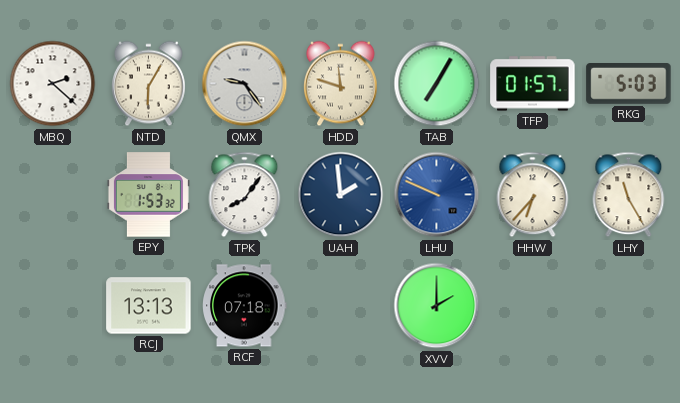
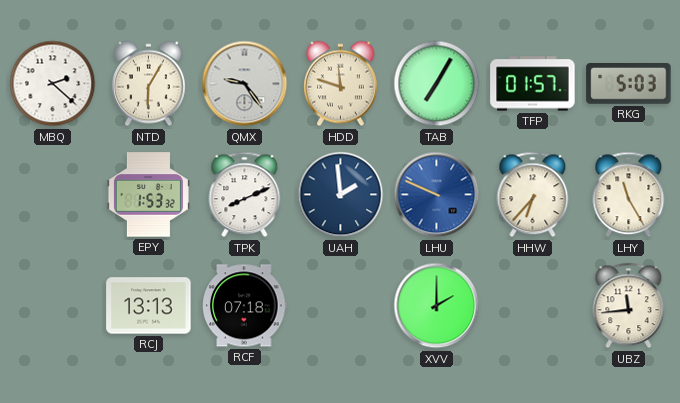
TPK: 8:06 -> 8:11 (245, 195)
UBZ: none -> 11:44 (629, 306)
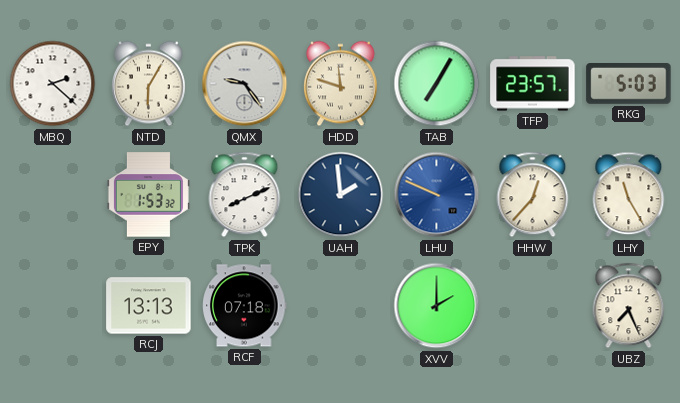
TFP: 01:57 -> 23:57 (533, 84)
HHW: 6:37 -> 12:37 (533, 195)
UBZ: 11:44 -> 7:26 (629, 306)
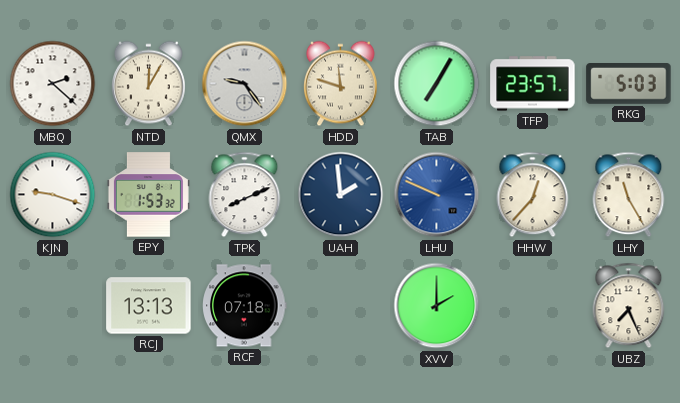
NTD: 6:05 -> 12:05 (149, 84)
KJN: none -> 9:18 (53, 195)
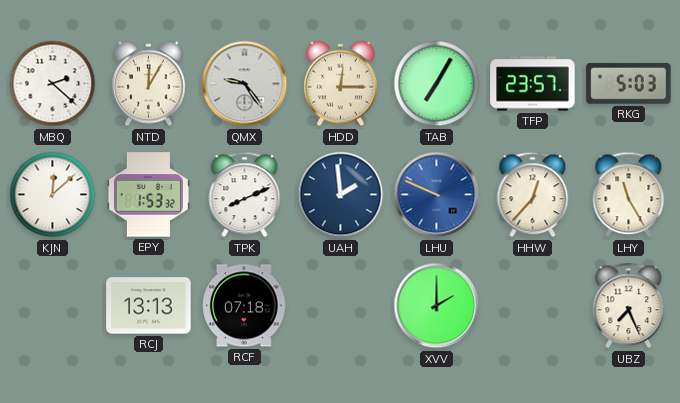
HDD: 11:48 -> 12:15 (341, 84)
KJN: 9:18 -> 12:08 (53, 195)
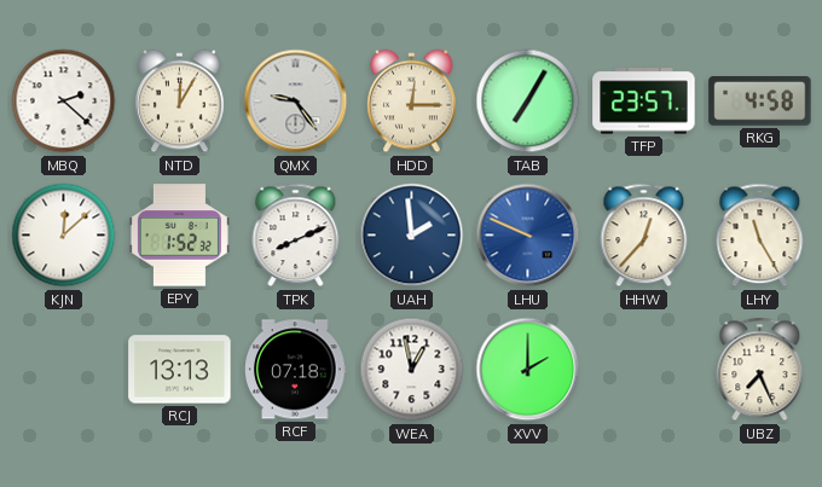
RKG: 5:03 -> 4:58 (760, 102)
EPY: 1:53 -> 1:52 (179, 236)
WEA: none -> 12:58 (412, 370)
